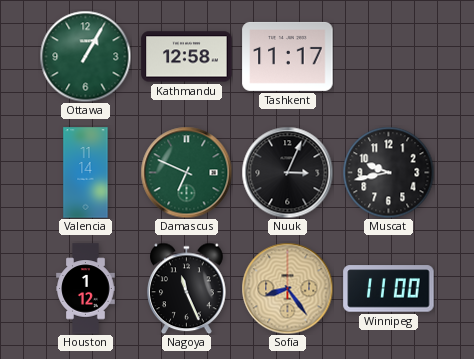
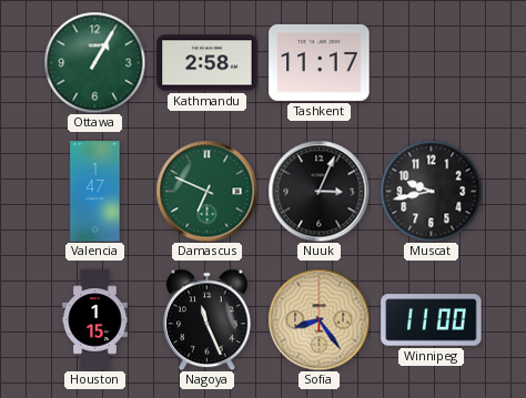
Kathmandu: 12:58 -> 2:58 (208, 63)
Valencia: 11:14 -> 1:47 (95, 192)
Houston: 1:12 -> 1:15 (95, 320)
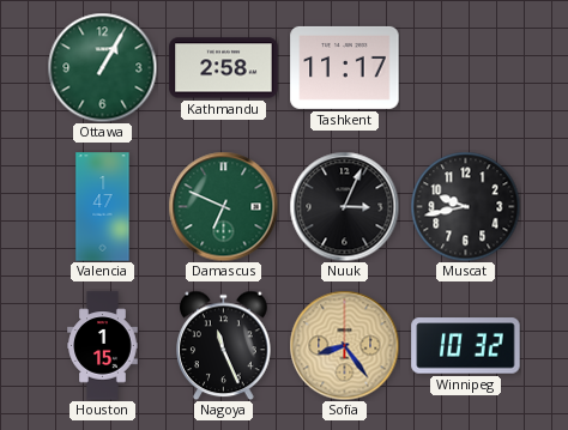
Winnipeg: 11:00 -> 10:32 (466, 346)
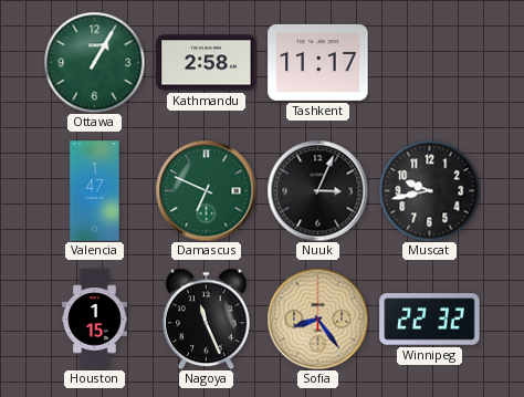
Winnipeg: 10:32 -> 22:32 (430, 320)
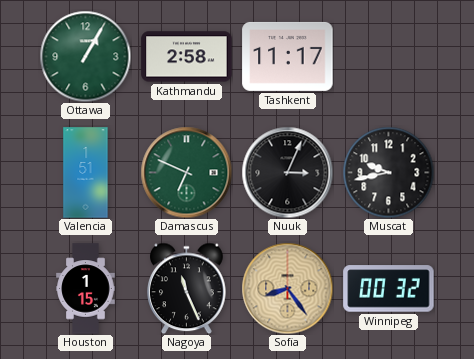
Valencia: 1:47 -> 1:51 (86, 173)
Winnipeg: 22:32 -> 00:32 (389, 289)
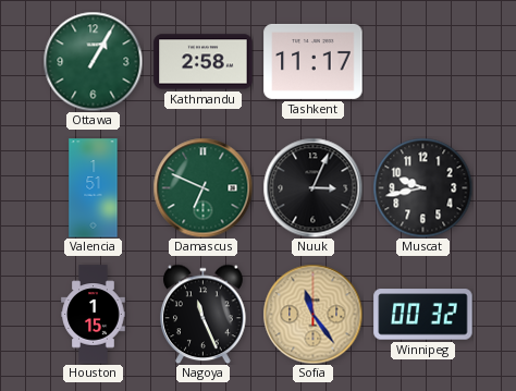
Sofia: 8:24 -> 11:24 (312, 314)
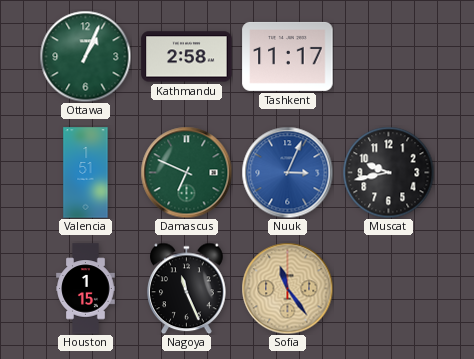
Ottawa: 1:05 -> 1:04 (85, 56)
Nuuk dial: black -> blue (287, 172)
Winnipeg: 00:32 -> none (423, 315)
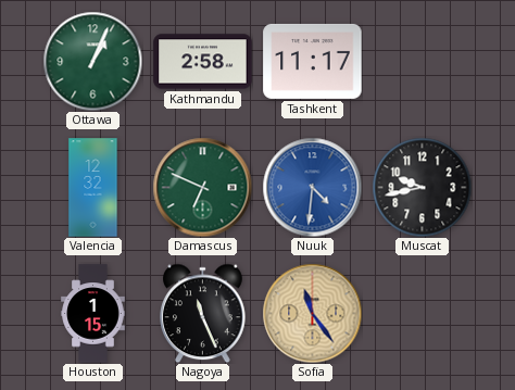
Valencia: 1:51 -> 12:32 (93, 188)
Nuuk: 3:04 -> 4:31 (312, 187)
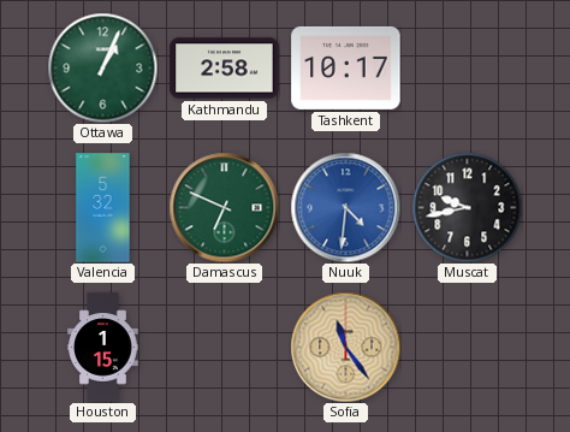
Tashkent: 11:17 -> 10:17 (346, 67)
Valencia: 12:32 -> 5:32 (103, 208)
Nagoya: 11:26 -> none (203, 313)
